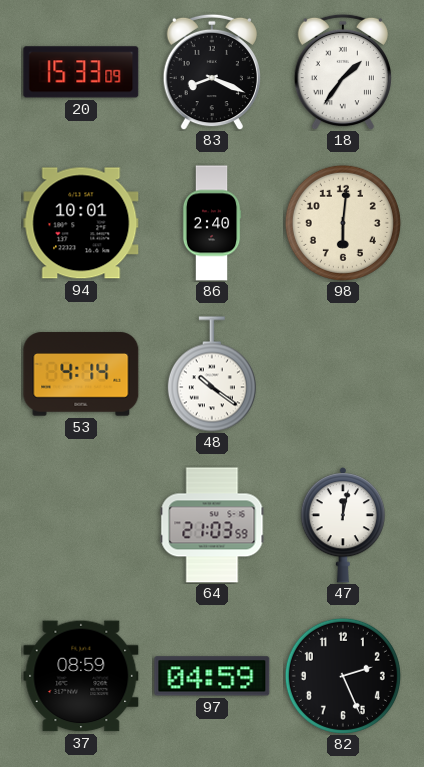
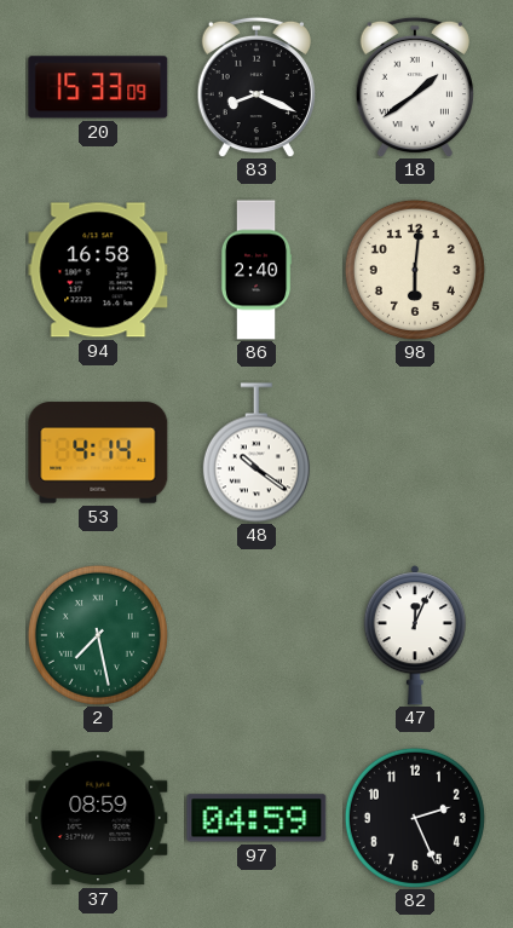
18: 1:36 -> 1:39 (415, 87)
94: 10:01 -> 16:58 (98, 270)
2: none -> 7:28 (98, 635)
64: 21:03 -> none (212, 525)
47: 12:02 -> 12:04 (414, 635)
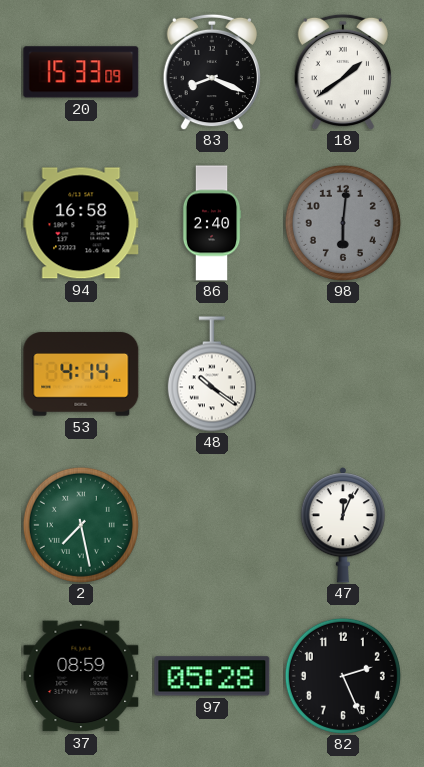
98 dial: cream -> grey (343, 223)
97: 04:59 -> 05:28 (212, 676)
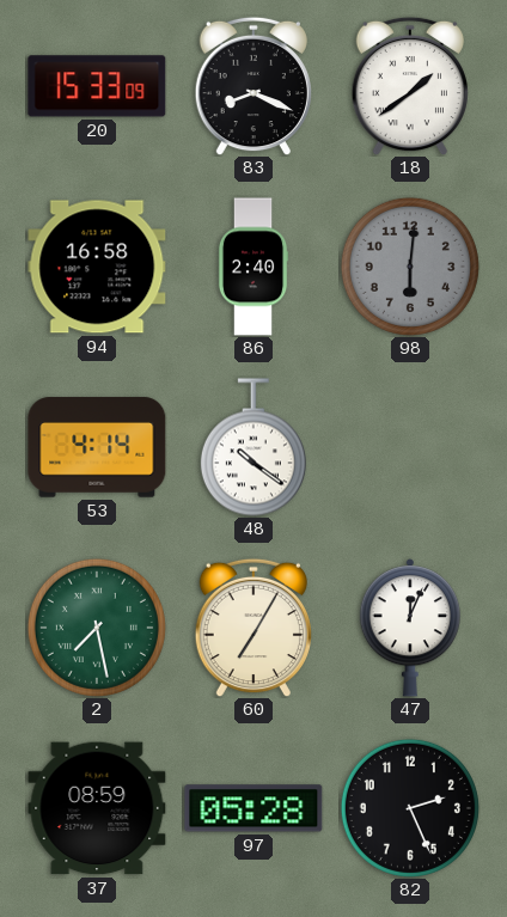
60: none -> 7:05 (253, 628)
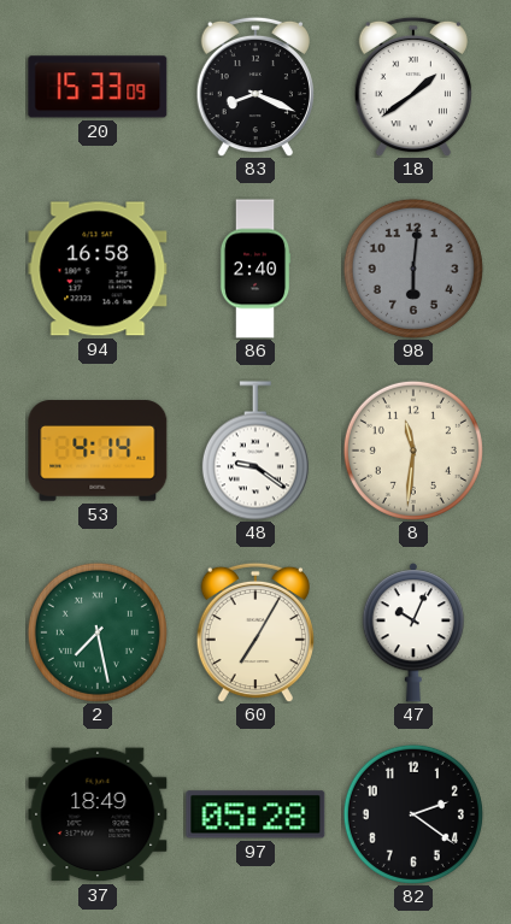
48: 10:21 -> 9:21 (255, 451)
8: none -> 11:31 (413, 451)
47: 12:04 -> 10:04 (412, 632)
37: 08:59 -> 18:49 (98, 814)
82: 2:26 -> 2:21 (413, 814)
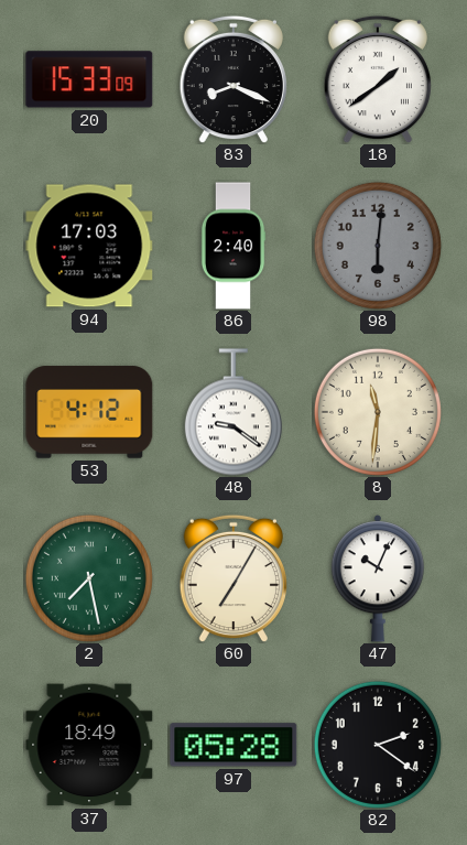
94: 16:58 -> 17:03 (89, 246)
53: 4:14 -> 4:12 (89, 412)
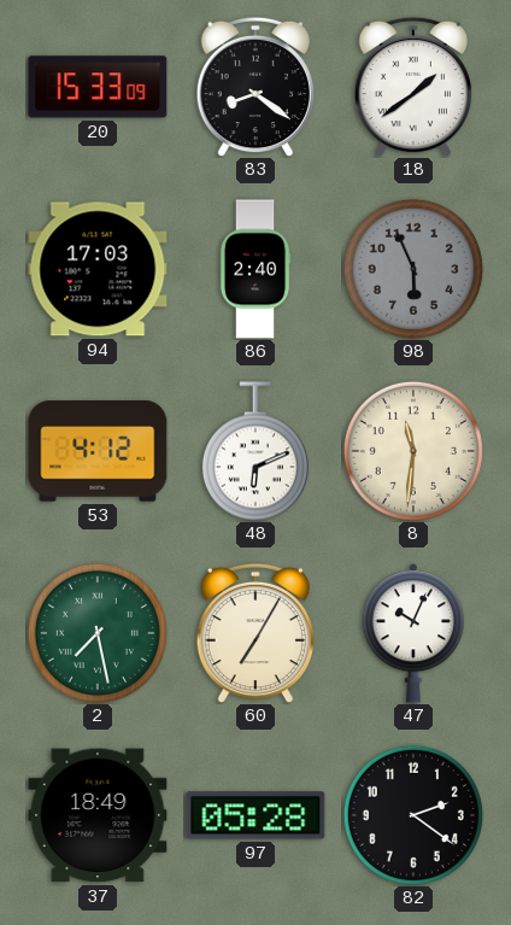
83: 8:19 -> 8:21 (255, 87)
98: 6:01 -> 5:56 (413, 269)
48: 9:21 -> 6:11 (255, 451)
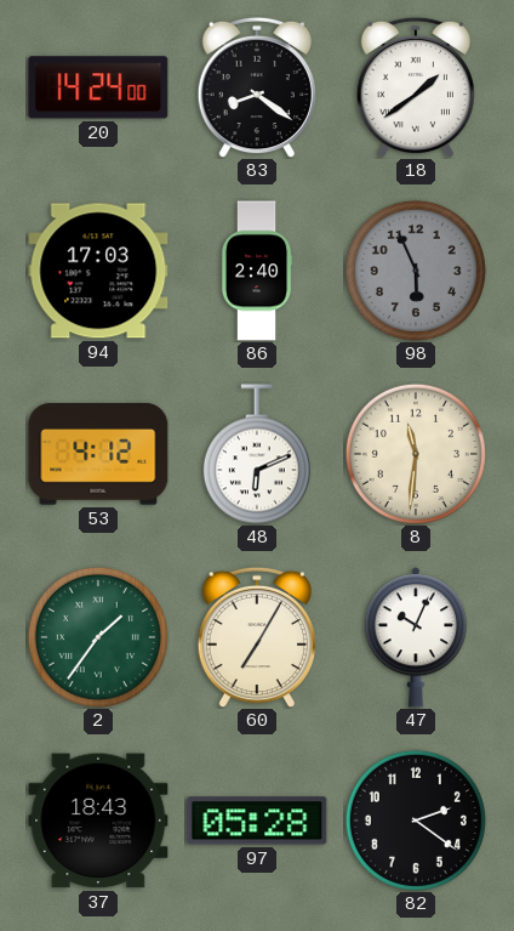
20: 15:33 -> 14:24 (98, 87)
2: 7:28 -> 1:36 (98, 637)
37: 18:49 -> 18:43 (98, 821)
